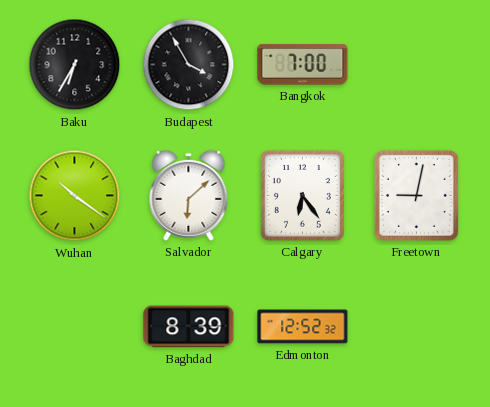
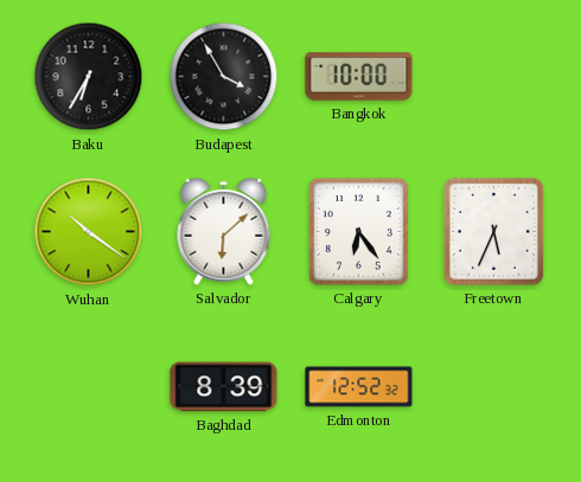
Bangkok: 7:00 -> 10:00 (359, 77)
Freetown: 9:02 -> 5:34 (493, 231)
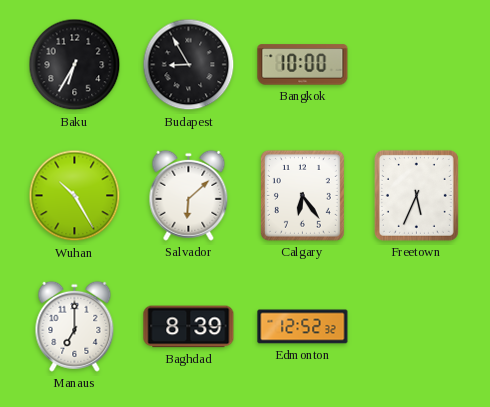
Budapest: 3:55 -> 8:55 (189, 65)
Wuhan: 10:21 -> 10:25 (75, 196)
Manaus: none -> 7:00 (75, 326)
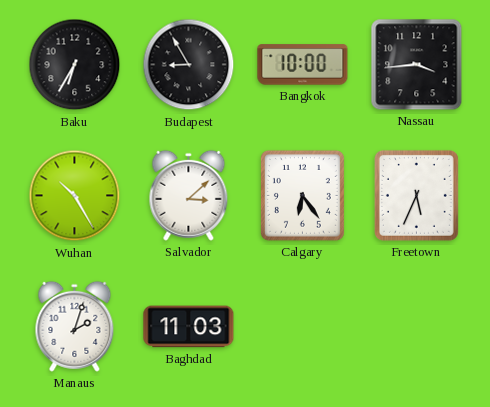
Nassau: none -> 3:44 (417, 65)
Salvador: 6:08 -> 3:08 (189, 195)
Manaus: 7:00 -> 2:03 (75, 326)
Baghdad: 8:39 -> 11:03 (189, 327)
Edmonton: 12:52 -> none (303, 327)
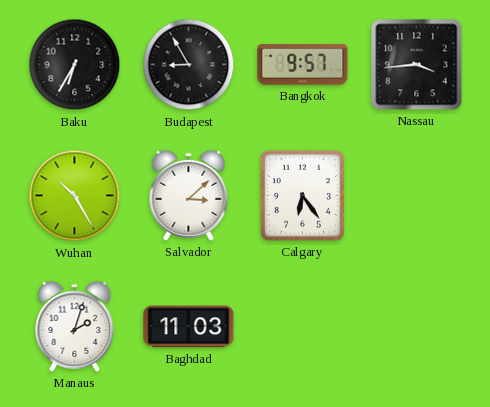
Bangkok: 10:00 -> 9:57 (303, 65)
Freetown: 5:34 -> none (416, 195)
